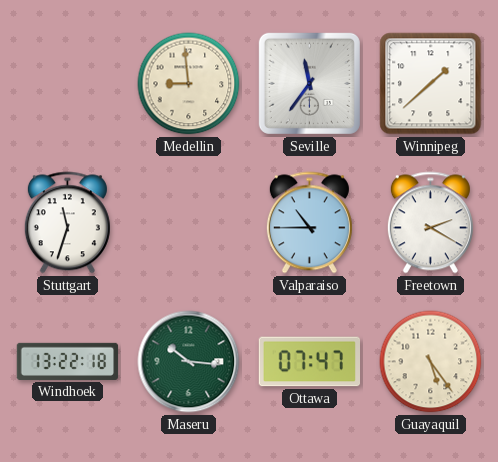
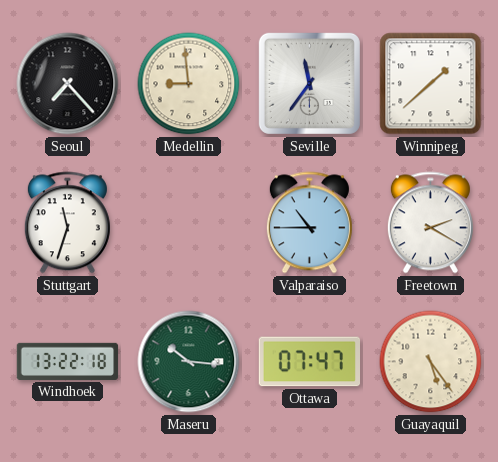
Seoul: none -> 7:23 (68, 84)
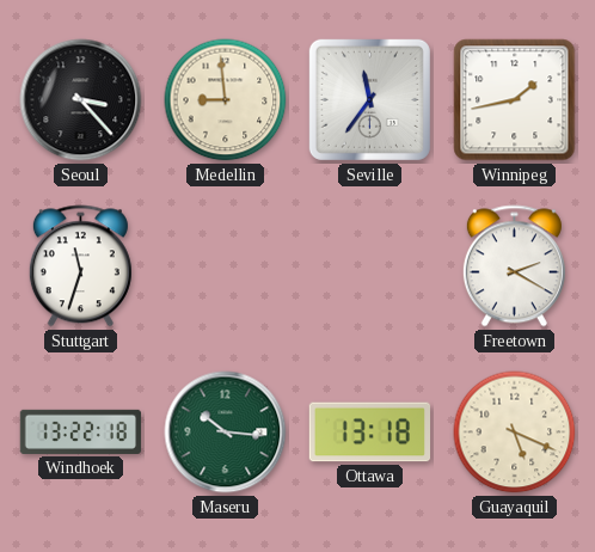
Seoul: 7:23 -> 3:23 (81, 100)
Winnipeg: 1:38 -> 1:43 (515, 100)
Valparaiso: 10:45 -> none (309, 223)
Ottawa: 07:47 -> 13:18 (370, 433)
Guayaquil: 5:24 -> 5:19 (515, 433)
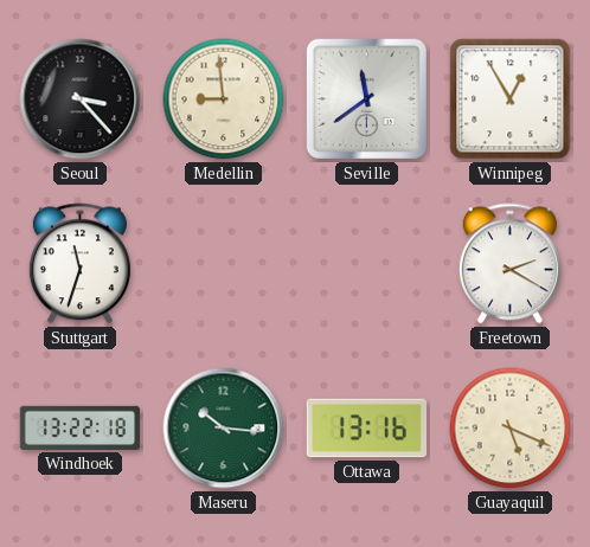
Seville: 11:36 -> 11:39 (366, 98)
Winnipeg: 1:43 -> 12:55 (511, 99)
Ottawa: 13:18 -> 13:16 (367, 429)
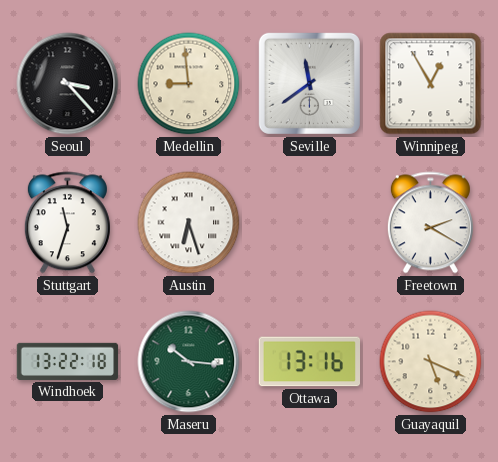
Austin: none -> 6:27 (189, 223)
